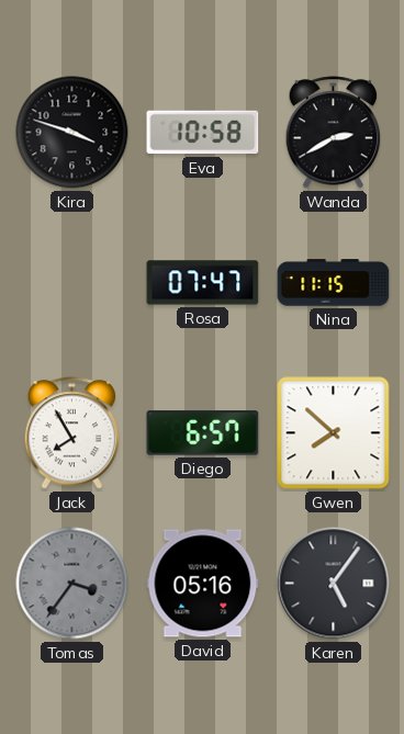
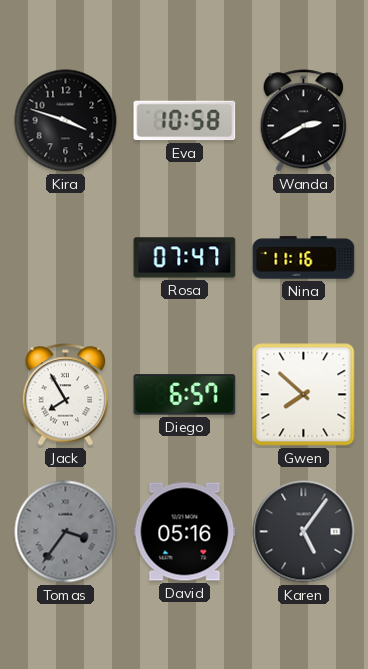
Nina: 11:15 -> 11:16 (304, 258)
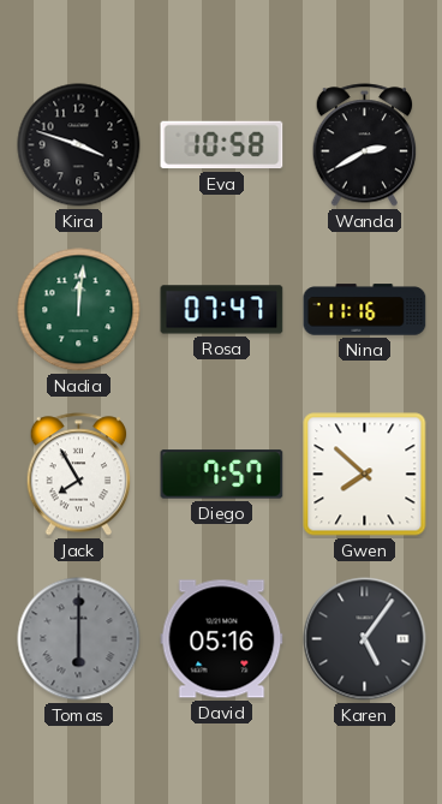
Nadia: none -> 12:01 (79, 310)
Diego: 6:57 -> 7:57 (222, 475)
Tomas: 3:36 -> 6:00 (79, 639)
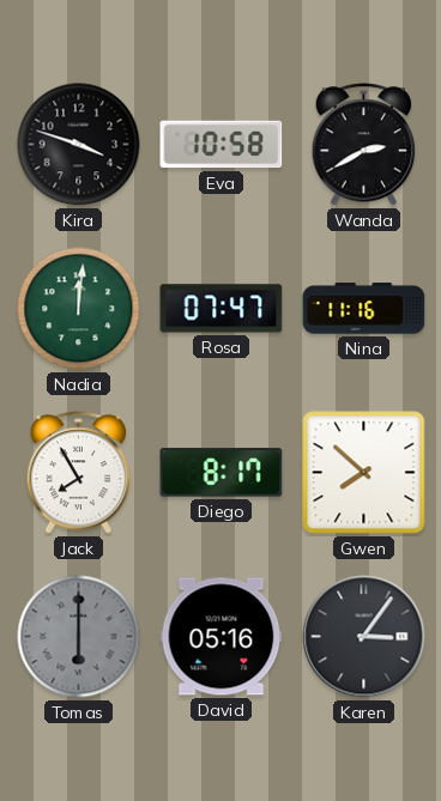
Diego: 7:57 -> 8:17 (222, 473)
Karen: 5:06 -> 3:06 (364, 637)
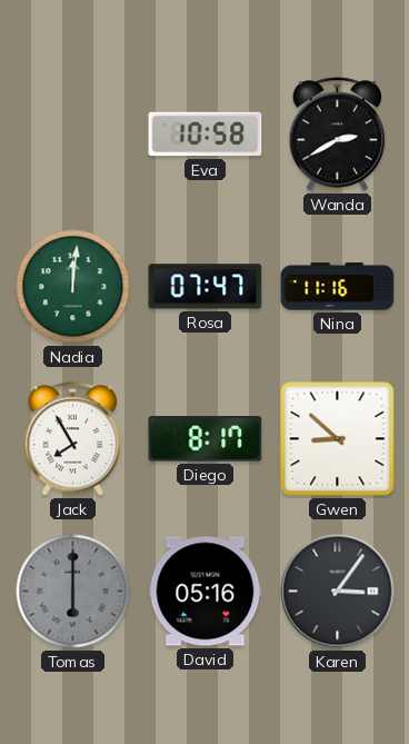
Kira: 3:48 -> none (79, 145)
Gwen: 7:52 -> 8:52 (338, 439)
